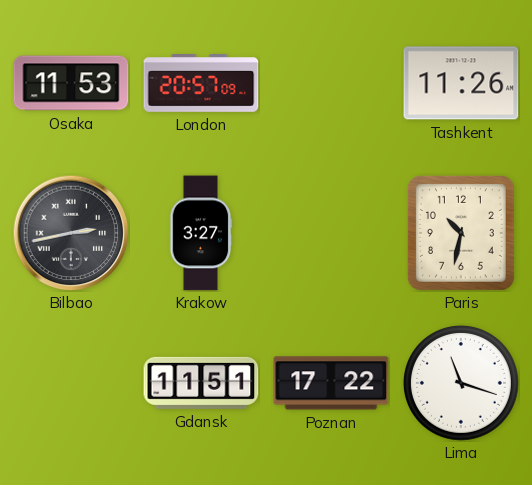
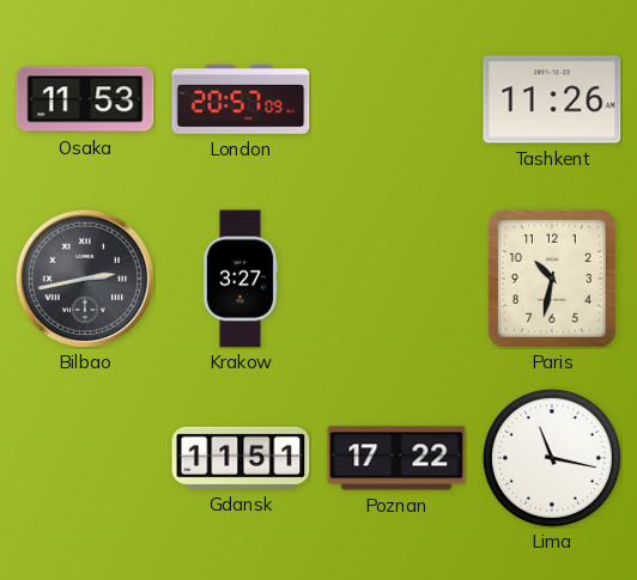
Lima: 11:18 -> 11:17 (552, 458)
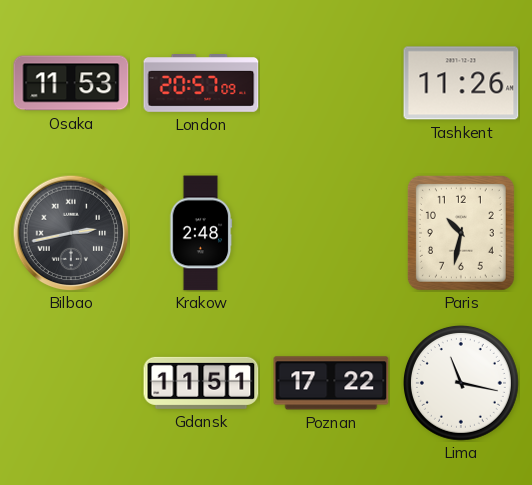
Krakow: 3:27 -> 2:48 (201, 233)
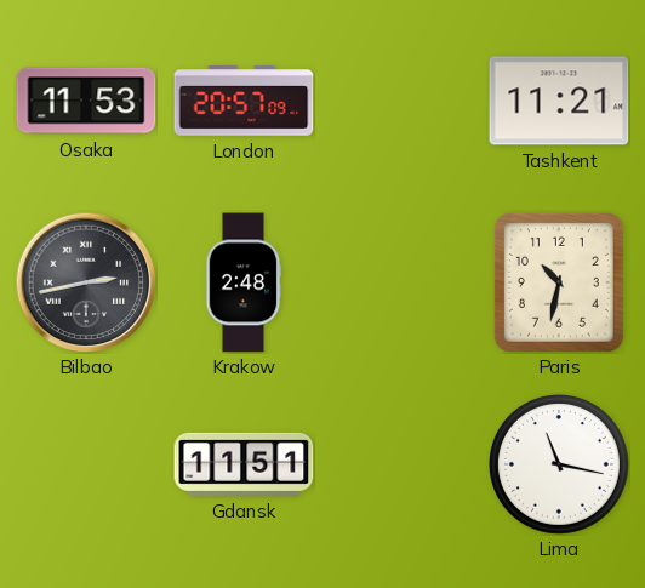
Tashkent: 11:26 -> 11:21 (559, 101)
Poznan: 17:22 -> none (331, 383)
